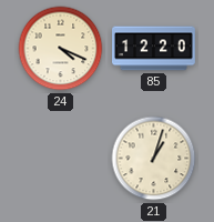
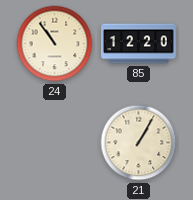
24: 4:19 -> 10:54 (55, 44)
21: 1:03 -> 1:05 (139, 143)
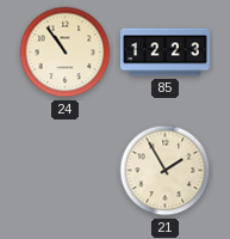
85: 12:20 -> 12:23 (166, 53)
21: 1:05 -> 1:55 (166, 171)
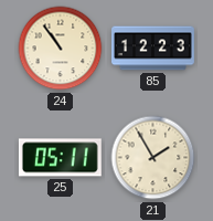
25: none -> 05:11 (60, 158)
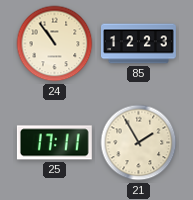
25: 05:11 -> 17:11 (54, 143)
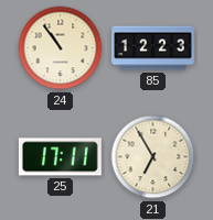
21: 1:55 -> 6:55 (153, 157)
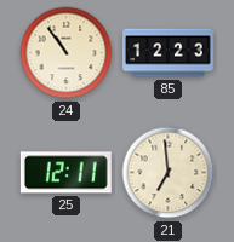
25: 17:11 -> 12:11 (65, 173)
21: 6:55 -> 6:59 (169, 173)
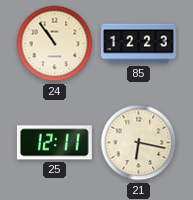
21: 6:59 -> 6:17 (139, 143)
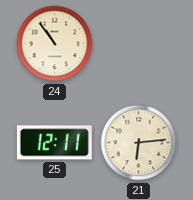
85: 12:23 -> none (139, 44)
21: 6:17 -> 6:14 (139, 143)
